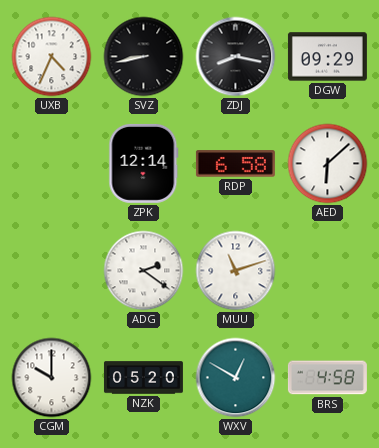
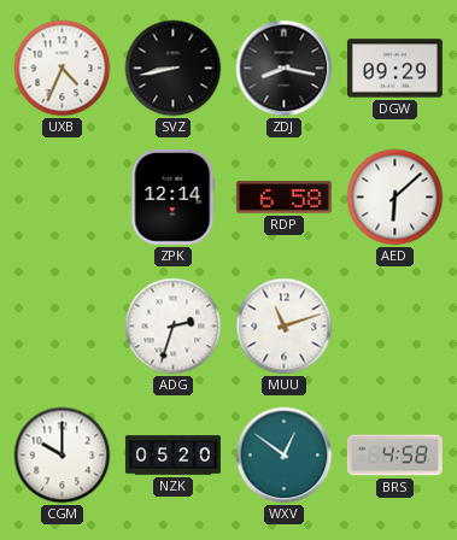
ADG: 2:21 -> 2:33 (174, 327)
WXV: 12:50 -> 12:51 (285, 456)
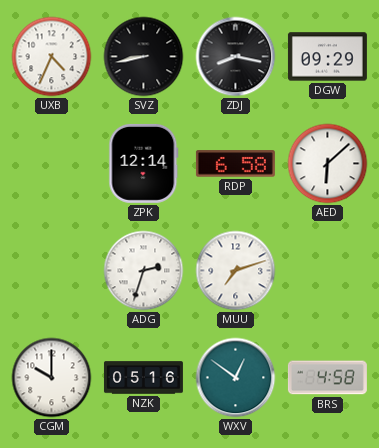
MUU: 11:12 -> 7:12 (236, 271)
NZK: 05:20 -> 05:16 (143, 378)
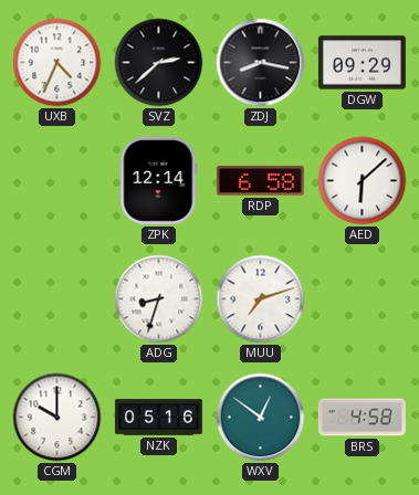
SVZ: 8:43 -> 2:38 (159, 63)
ADG: 2:33 -> 8:33 (159, 299)
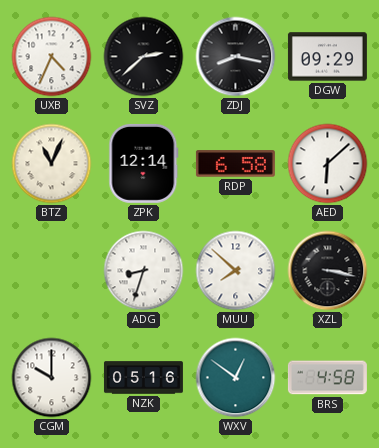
BTZ: none -> 11:04 (52, 164)
MUU: 7:12 -> 7:52 (236, 271)
XZL: none -> 3:17 (328, 271)
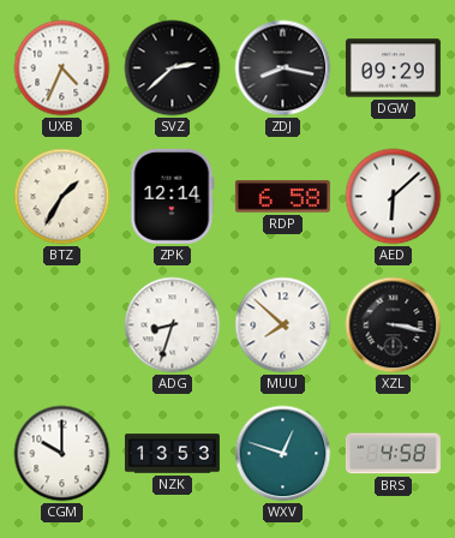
BTZ: 11:04 -> 1:35 (62, 197)
NZK: 05:16 -> 13:53 (172, 454)
WXV: 12:51 -> 12:48 (283, 454)
